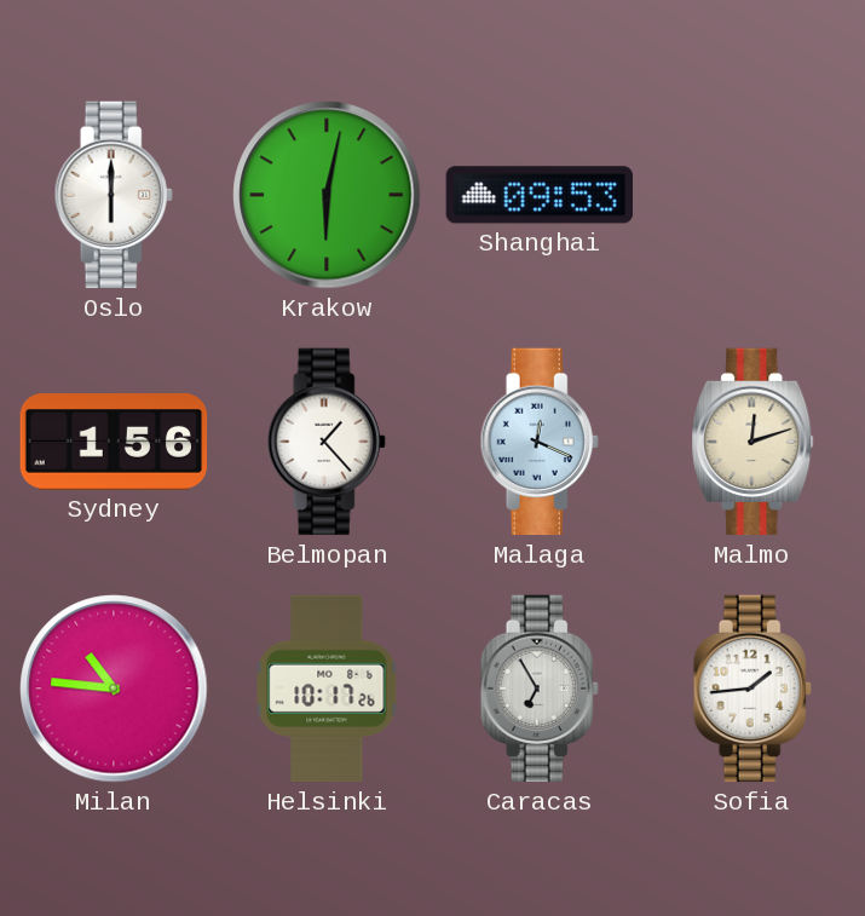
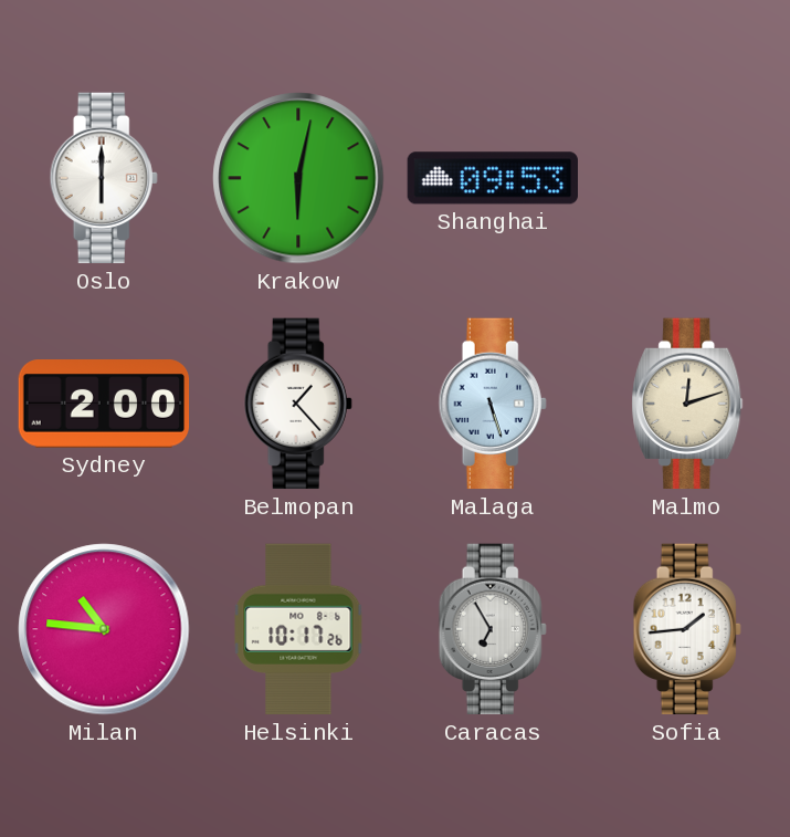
Sydney: 1:56 -> 2:00 (104, 404)
Malaga: 12:19 -> 5:27 (493, 404)
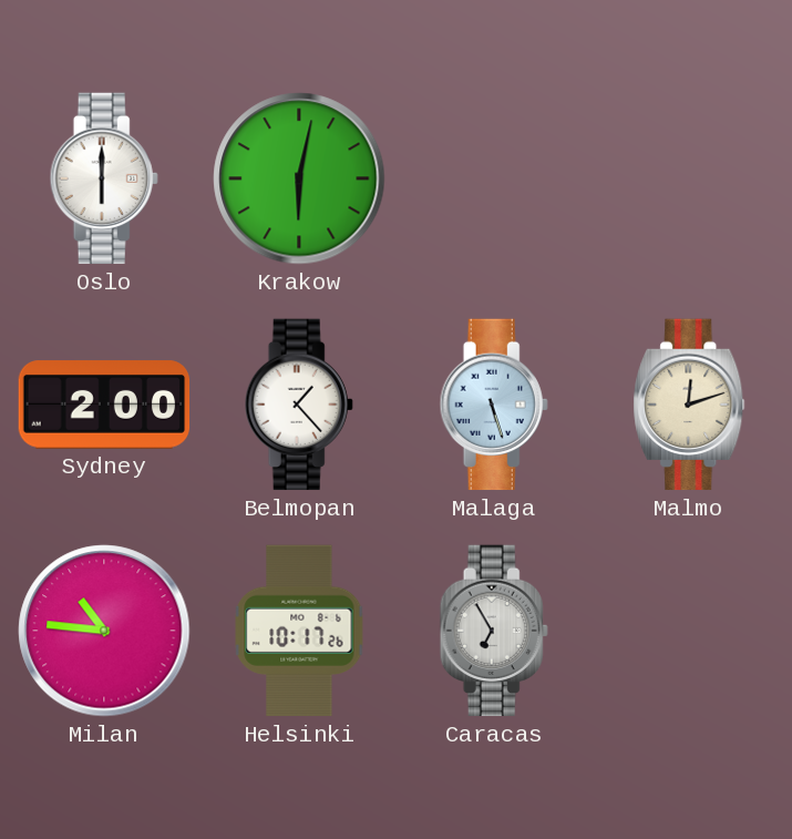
Shanghai: 09:53 -> none (492, 178)
Sofia: 1:44 -> none (687, 629)
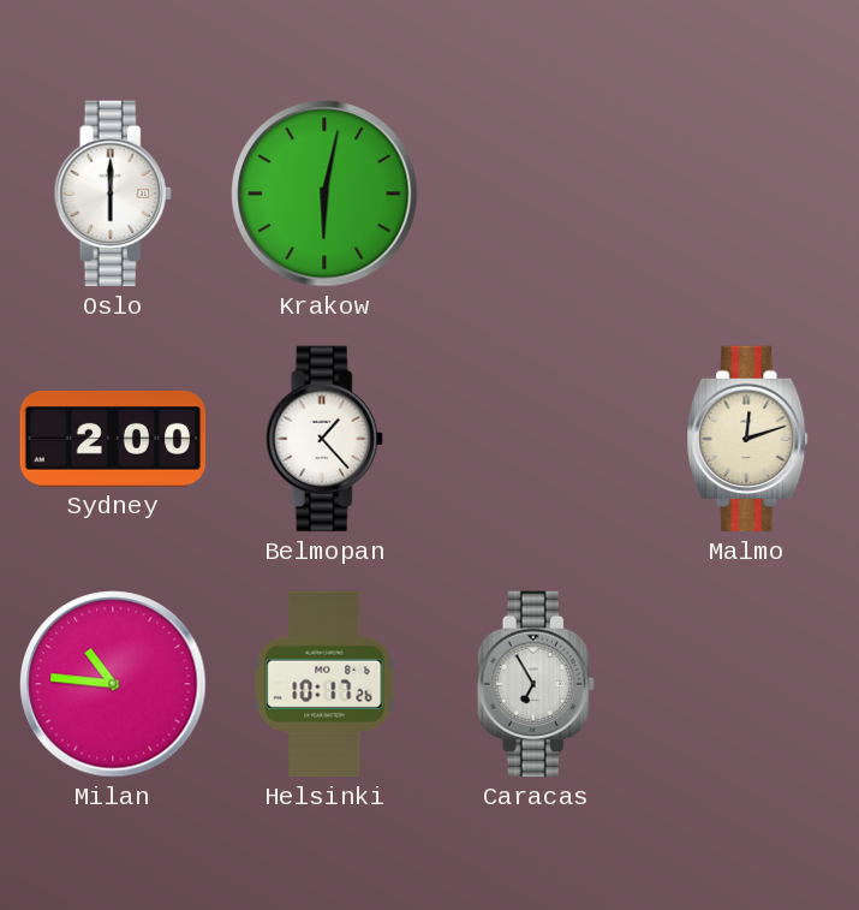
Malaga: 5:27 -> none (494, 405)
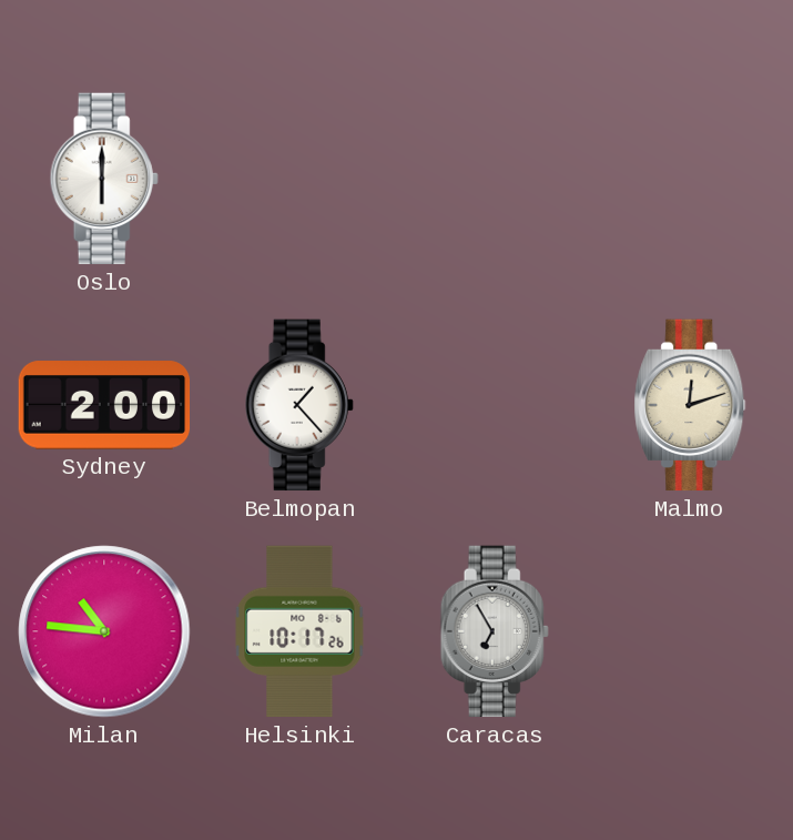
Krakow: 6:02 -> none (324, 194)
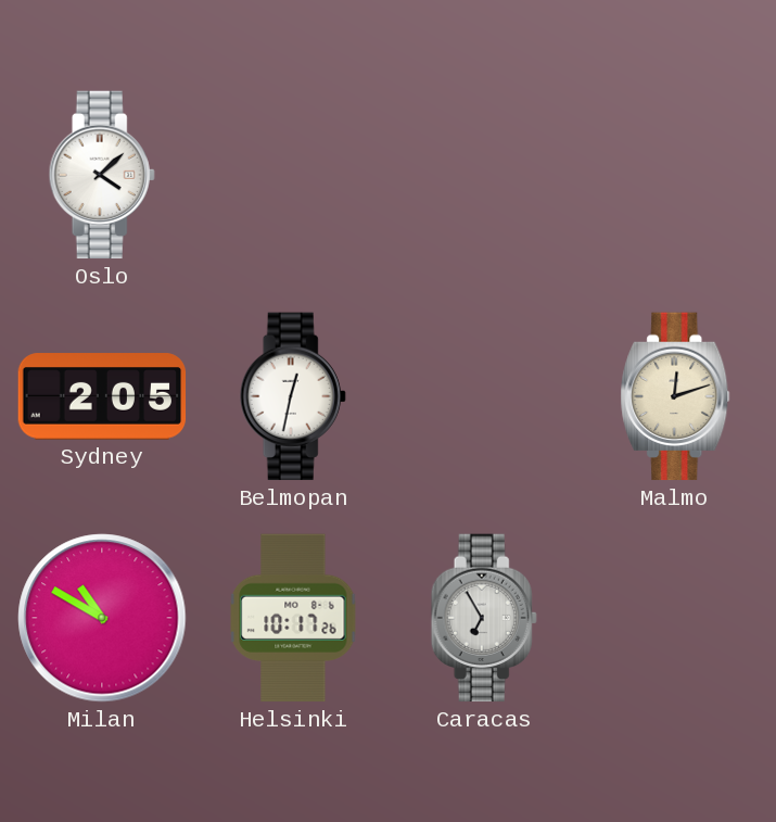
Oslo: 6:00 -> 4:08 (102, 175)
Sydney: 2:00 -> 2:05 (102, 396)
Belmopan: 1:23 -> 12:32 (293, 396)
Milan: 10:46 -> 10:50 (102, 618)
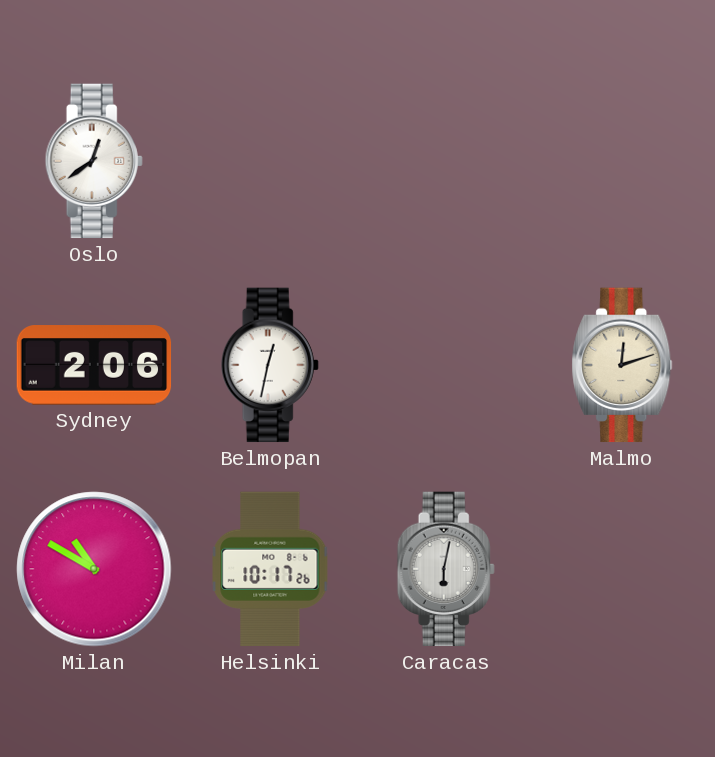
Oslo: 4:08 -> 12:39 (94, 161)
Sydney: 2:05 -> 2:06 (94, 365)
Caracas: 6:55 -> 6:02 (446, 569)
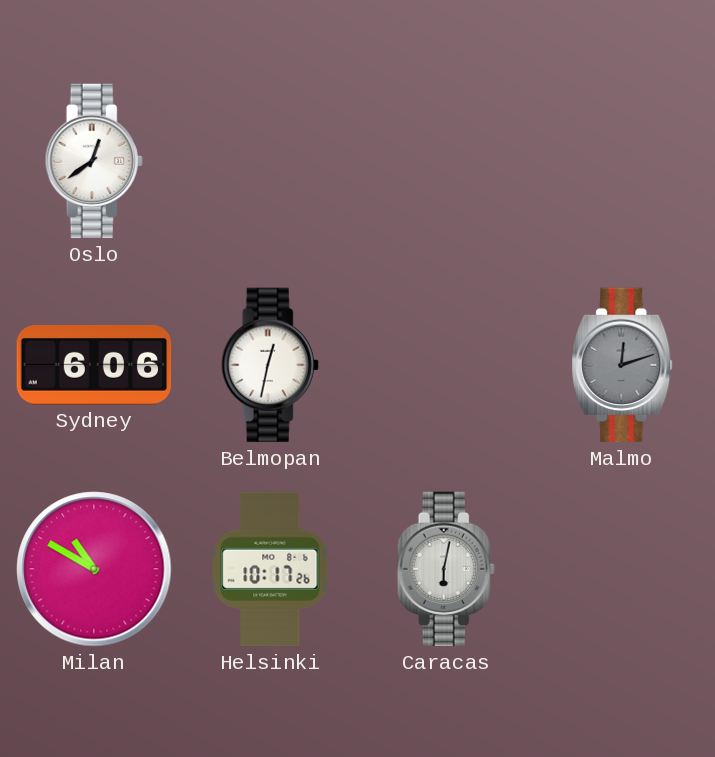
Sydney: 2:06 -> 6:06 (94, 365)
Malmo dial: cream -> grey (622, 365)
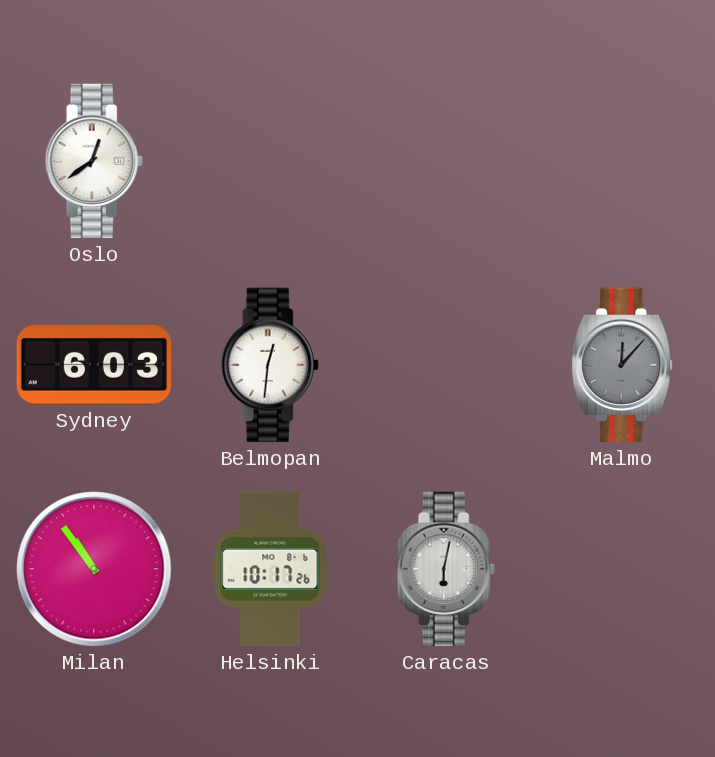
Sydney: 6:06 -> 6:03 (94, 365)
Belmopan: 12:32 -> 12:31 (270, 365)
Malmo: 12:12 -> 12:07 (622, 365)
Milan: 10:50 -> 10:54 (94, 569)
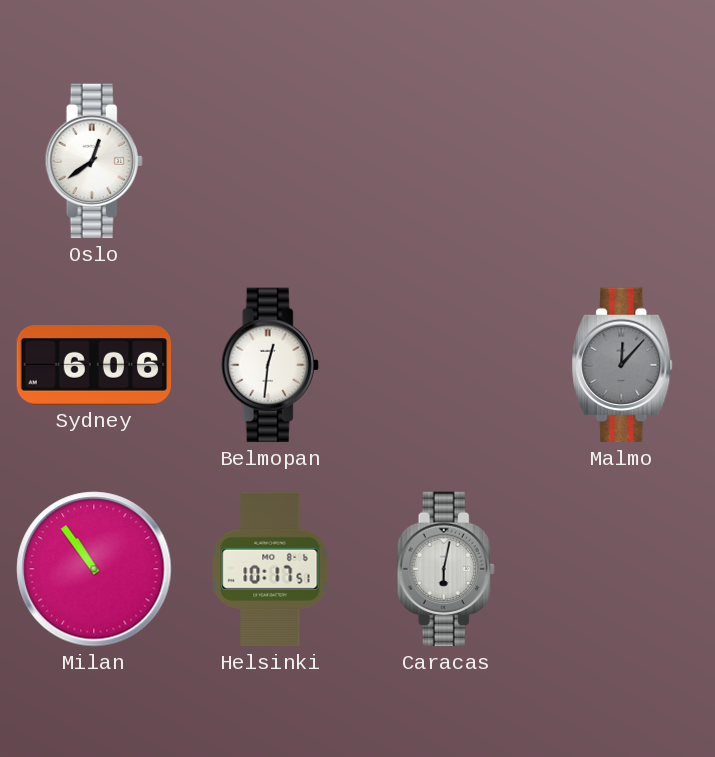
Sydney: 6:03 -> 6:06 (94, 365)
Helsinki: 10:17:26 -> 10:17:51 (270, 569)
